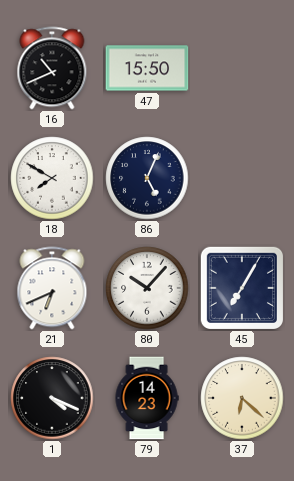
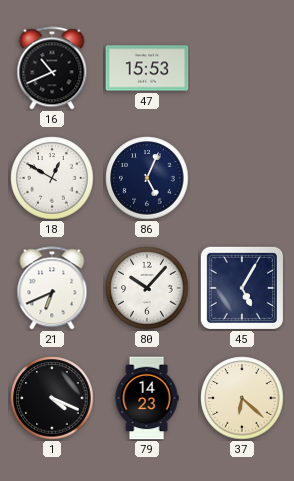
47: 15:50 -> 15:53 (147, 68)
18: 7:50 -> 12:50 (52, 178)
45: 7:05 -> 5:05 (241, 287)
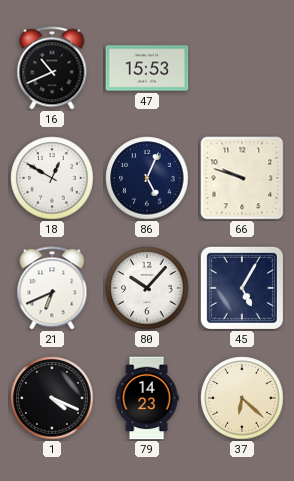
66: none -> 9:48 (242, 178)
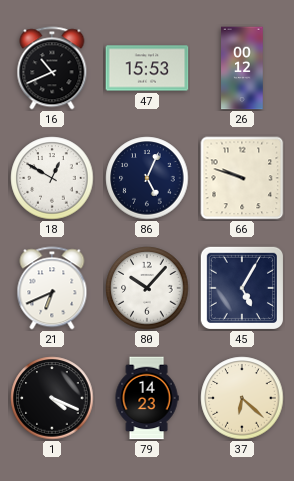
26: none -> 00:12 (242, 68)
